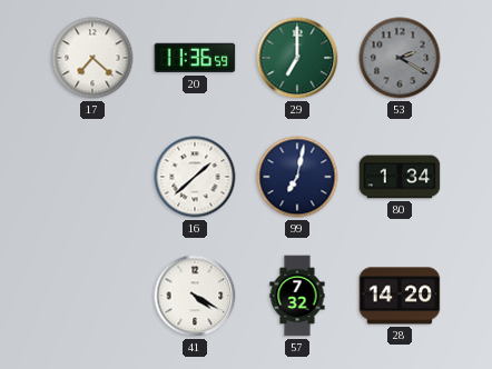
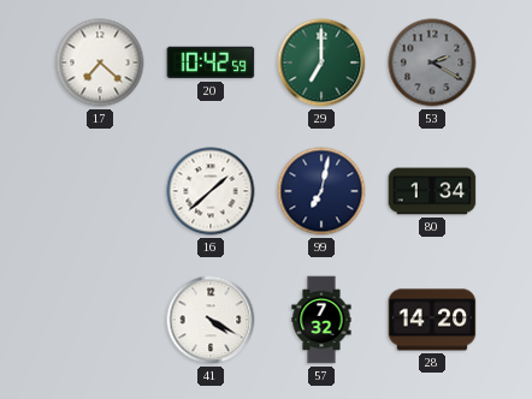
20: 11:36 -> 10:42 (211, 62)
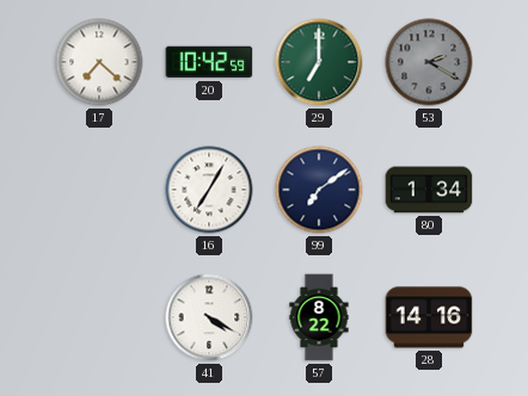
16: 1:38 -> 7:05 (209, 190)
99: 7:02 -> 7:09 (319, 190)
57: 7:32 -> 8:22 (319, 317)
28: 14:20 -> 14:16 (429, 317)
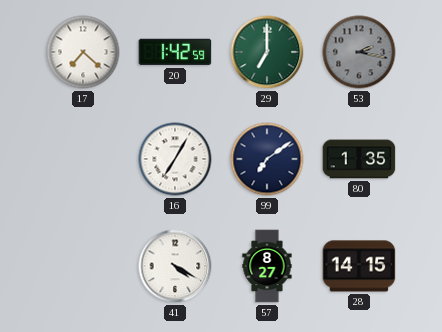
20: 10:42 -> 1:42 (175, 52)
53: 2:20 -> 2:17 (359, 52)
80: 1:34 -> 1:35 (359, 159)
57: 8:22 -> 8:27 (267, 266)
28: 14:16 -> 14:15 (359, 266)
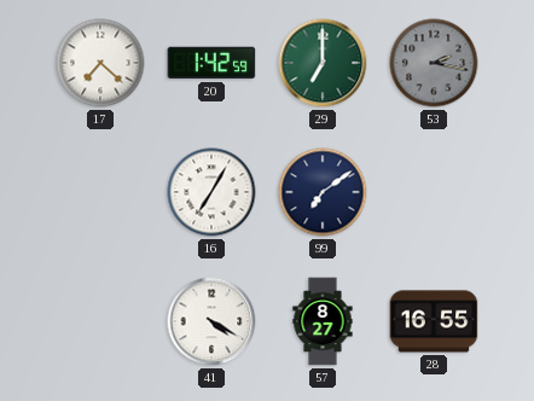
80: 1:35 -> none (359, 159)
28: 14:15 -> 16:55 (434, 321)
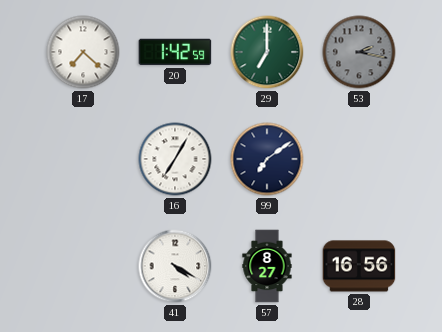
28: 16:55 -> 16:56 (359, 266)
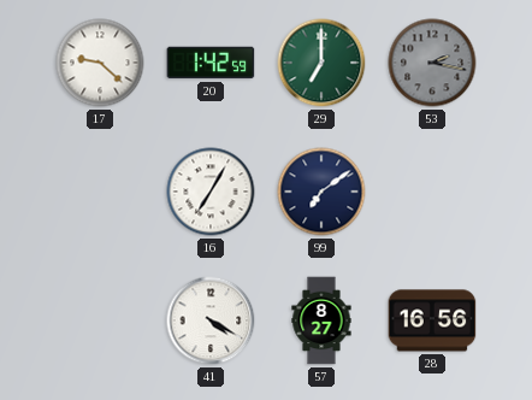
17: 7:22 -> 9:22 (100, 63)
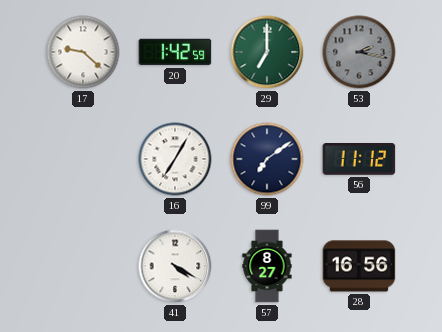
56: none -> 11:12 (359, 160)
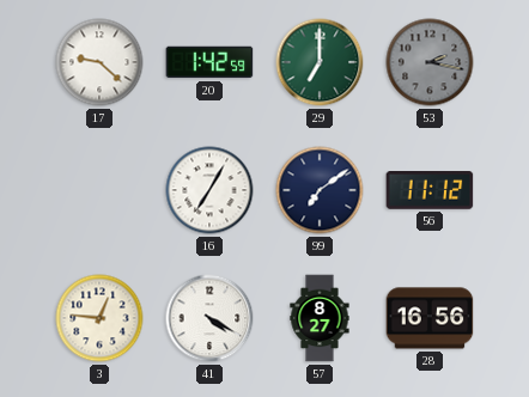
3: none -> 12:46 (99, 318)
